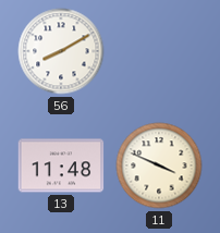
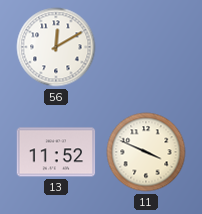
56: 8:10 -> 12:10 (56, 47)
13: 11:48 -> 11:52 (56, 152)
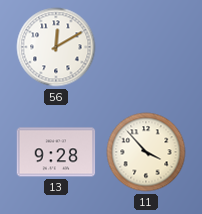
13: 11:52 -> 9:28 (56, 152)
11: 3:49 -> 3:53 (146, 152)
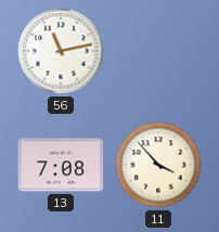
56: 12:10 -> 11:13 (61, 51)
13: 9:28 -> 7:08 (61, 165)
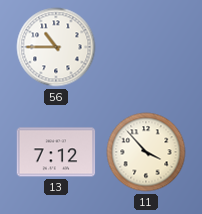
56: 11:13 -> 10:45 (56, 47)
13: 7:08 -> 7:12 (56, 152)
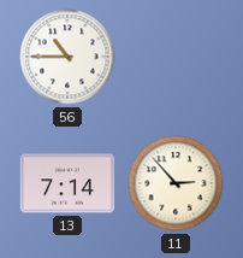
13: 7:12 -> 7:14 (67, 183)
11: 3:53 -> 2:53 (176, 183)
